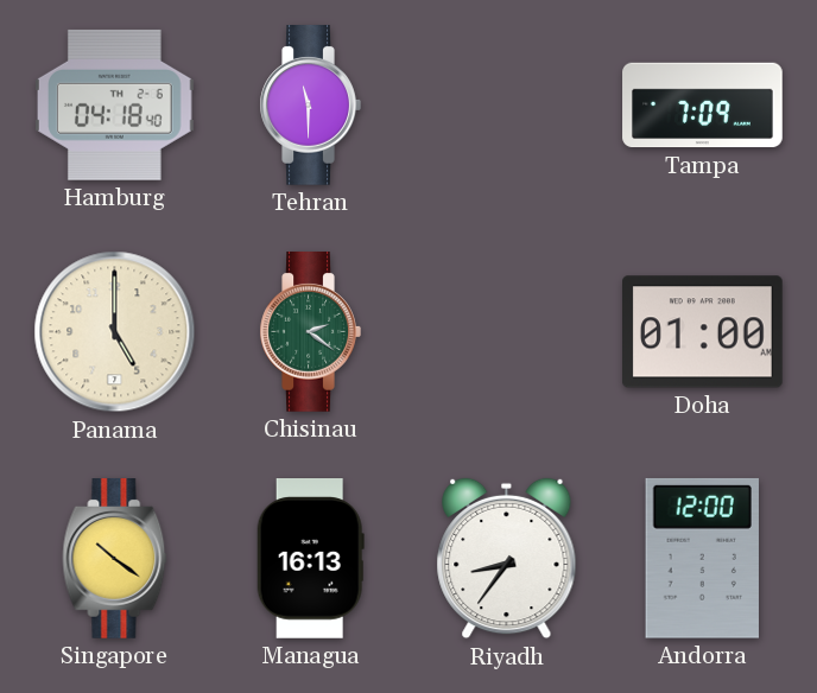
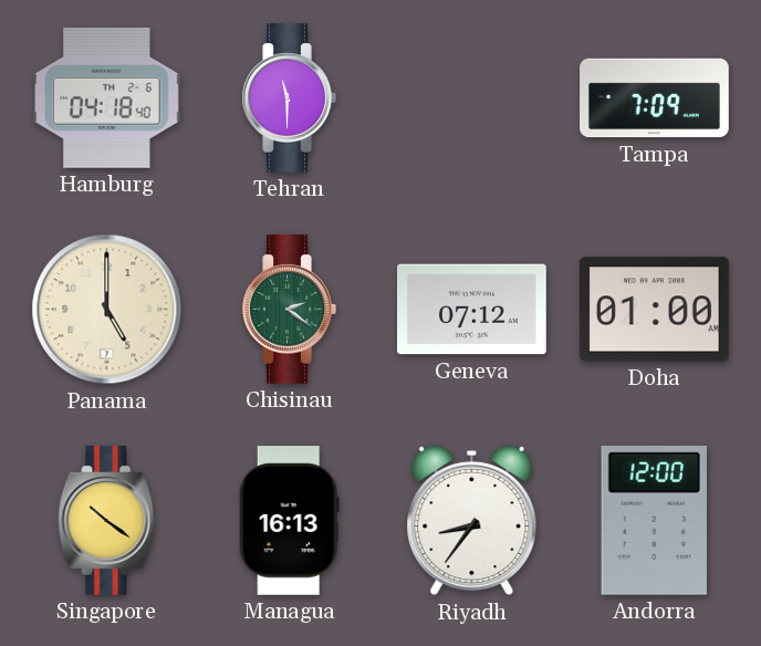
Geneva: none -> 07:12 (472, 310)
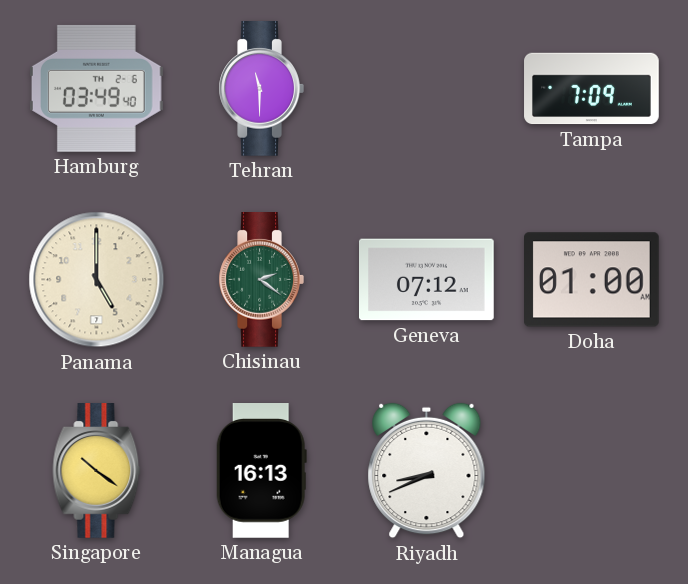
Hamburg: 04:18 -> 03:49 (96, 88)
Riyadh: 8:36 -> 8:41 (427, 471)
Andorra: 12:00 -> none (654, 520)
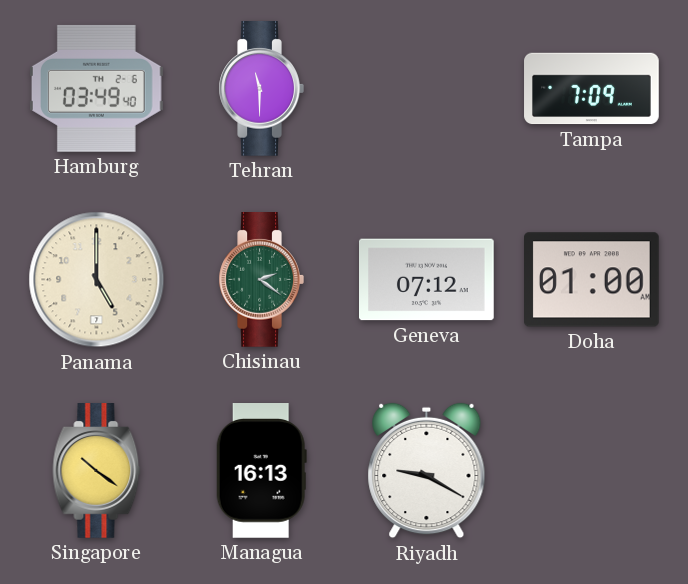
Riyadh: 8:41 -> 9:20 (427, 471)
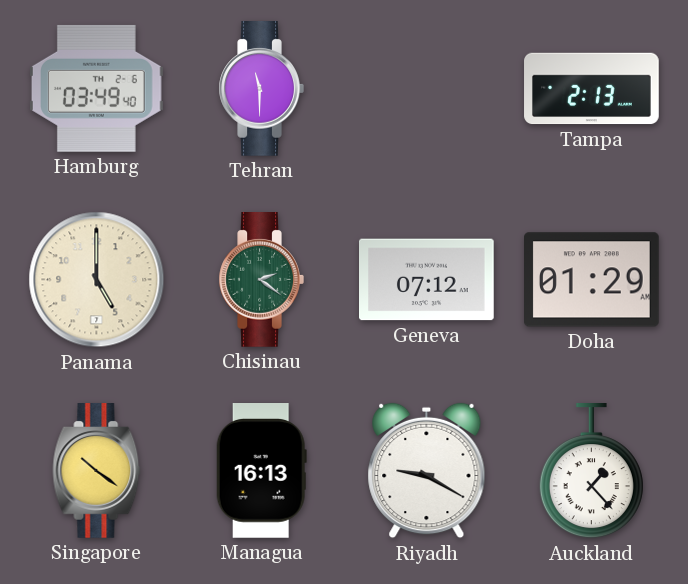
Tampa: 7:09 -> 2:13 (592, 89)
Doha: 01:00 -> 01:29 (592, 280)
Auckland: none -> 1:23 (591, 472)
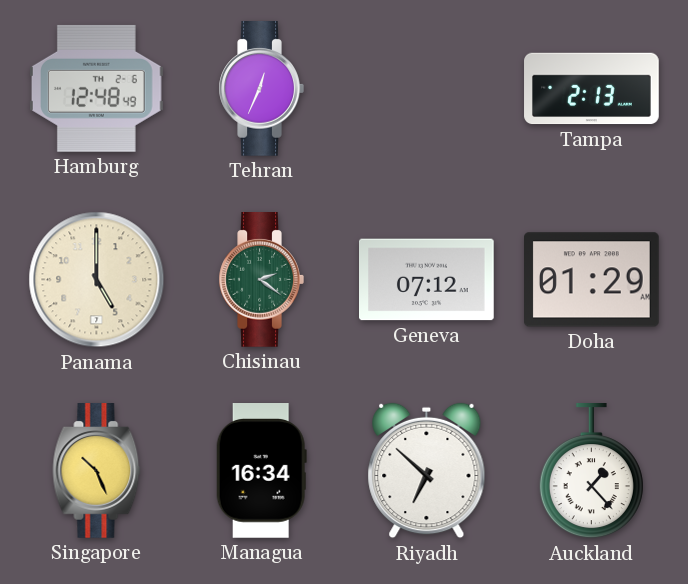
Hamburg: 03:49 -> 12:48 (96, 88)
Tehran: 11:30 -> 12:34 (261, 89)
Singapore: 10:21 -> 10:26 (97, 471)
Managua: 16:13 -> 16:34 (261, 471)
Riyadh: 9:20 -> 6:52 (427, 471)
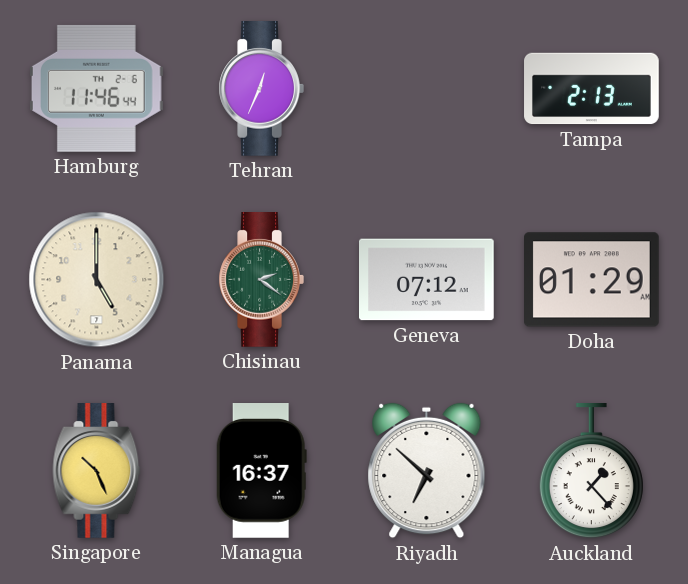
Hamburg: 12:48 -> 11:46 (96, 88)
Managua: 16:34 -> 16:37 (261, 471)
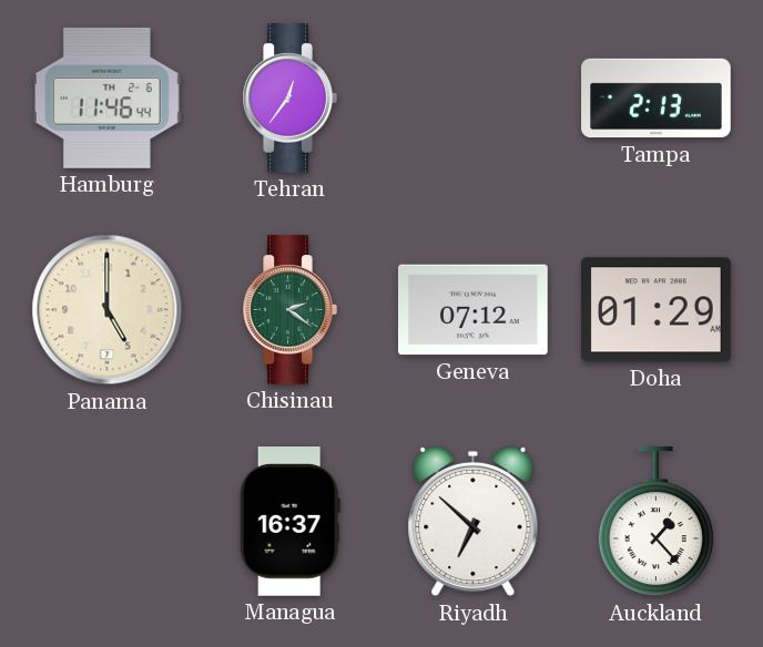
Tehran: 12:34 -> 12:36 (289, 99)
Singapore: 10:26 -> none (97, 471)
